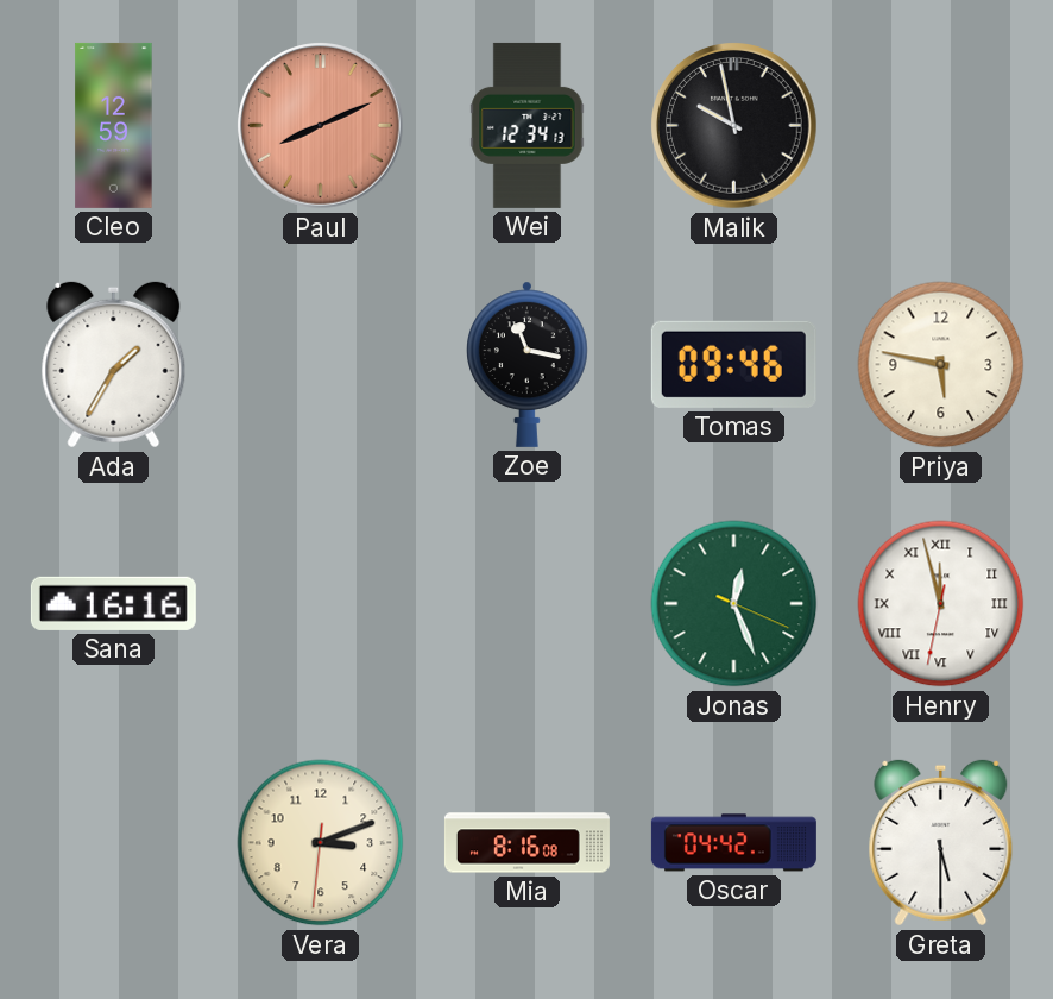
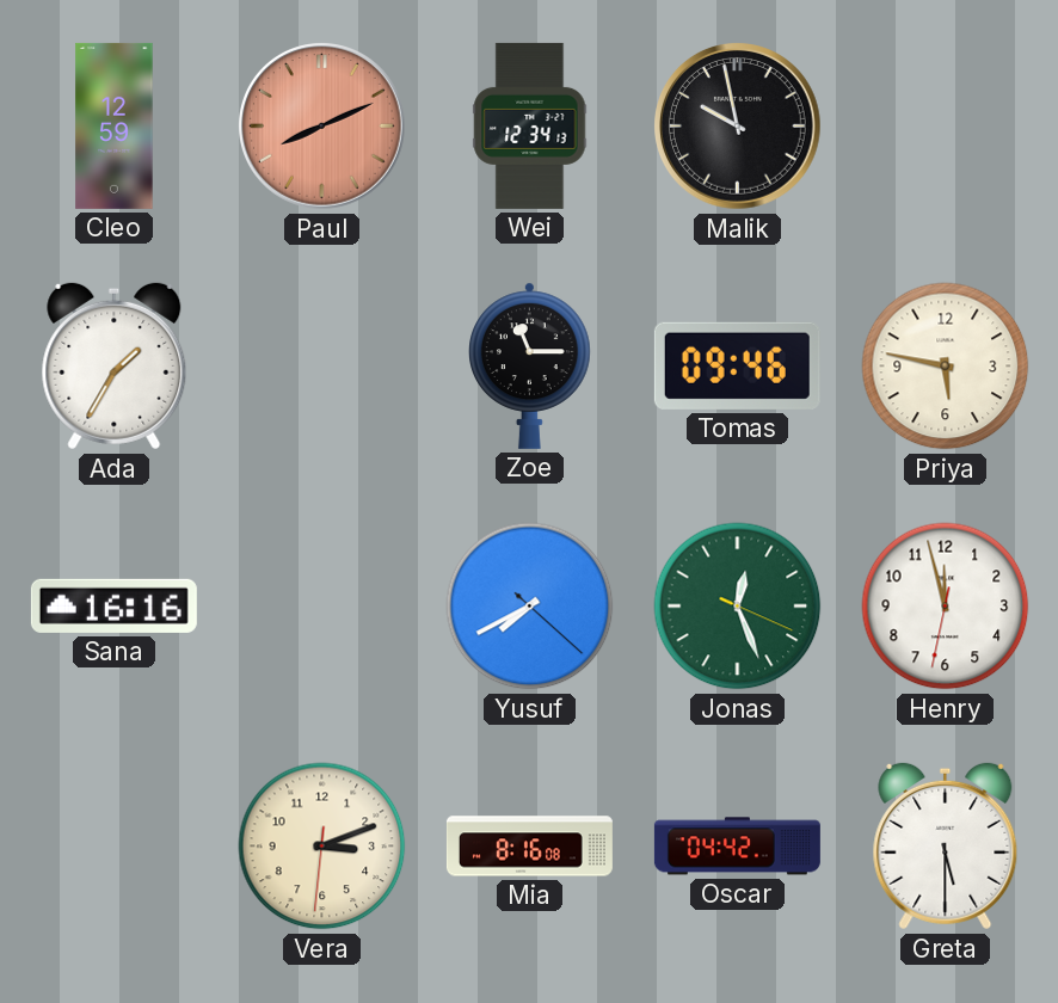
Zoe: 11:17 -> 11:15 (530, 365)
Yusuf: none -> 7:40 (530, 607)
Henry numerals: Roman -> Arabic (946, 607)
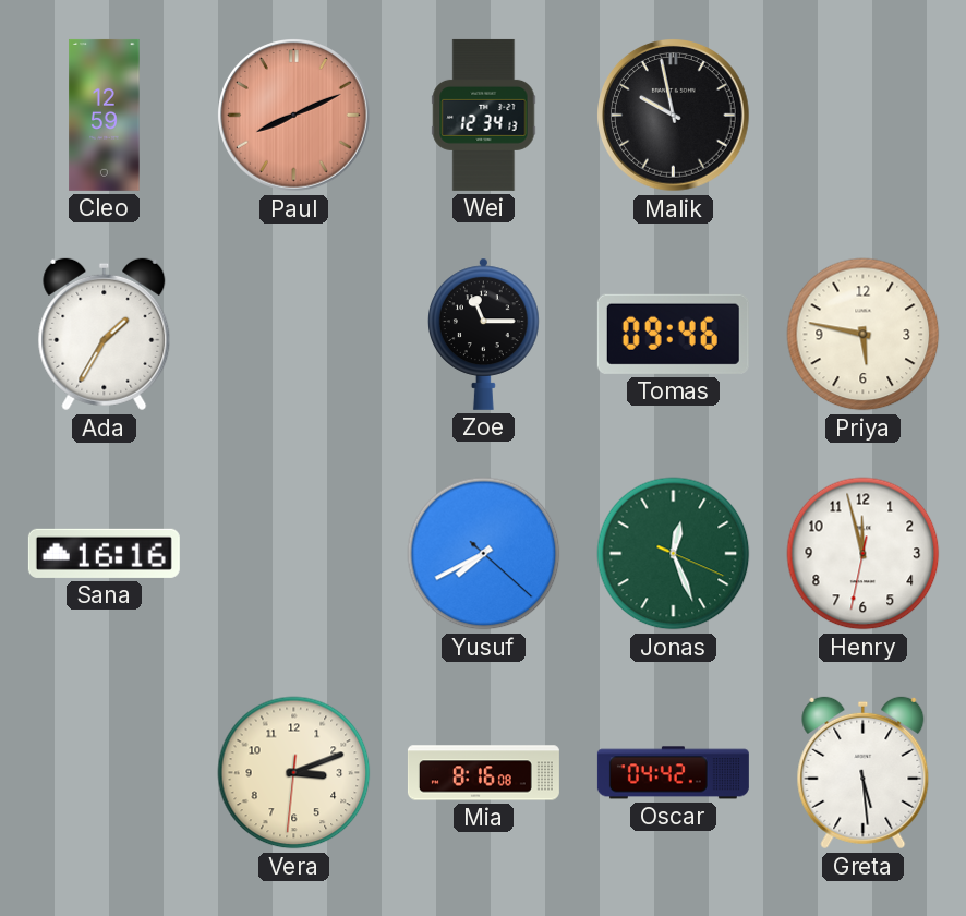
Greta: 5:30 -> 5:29 (864, 773)
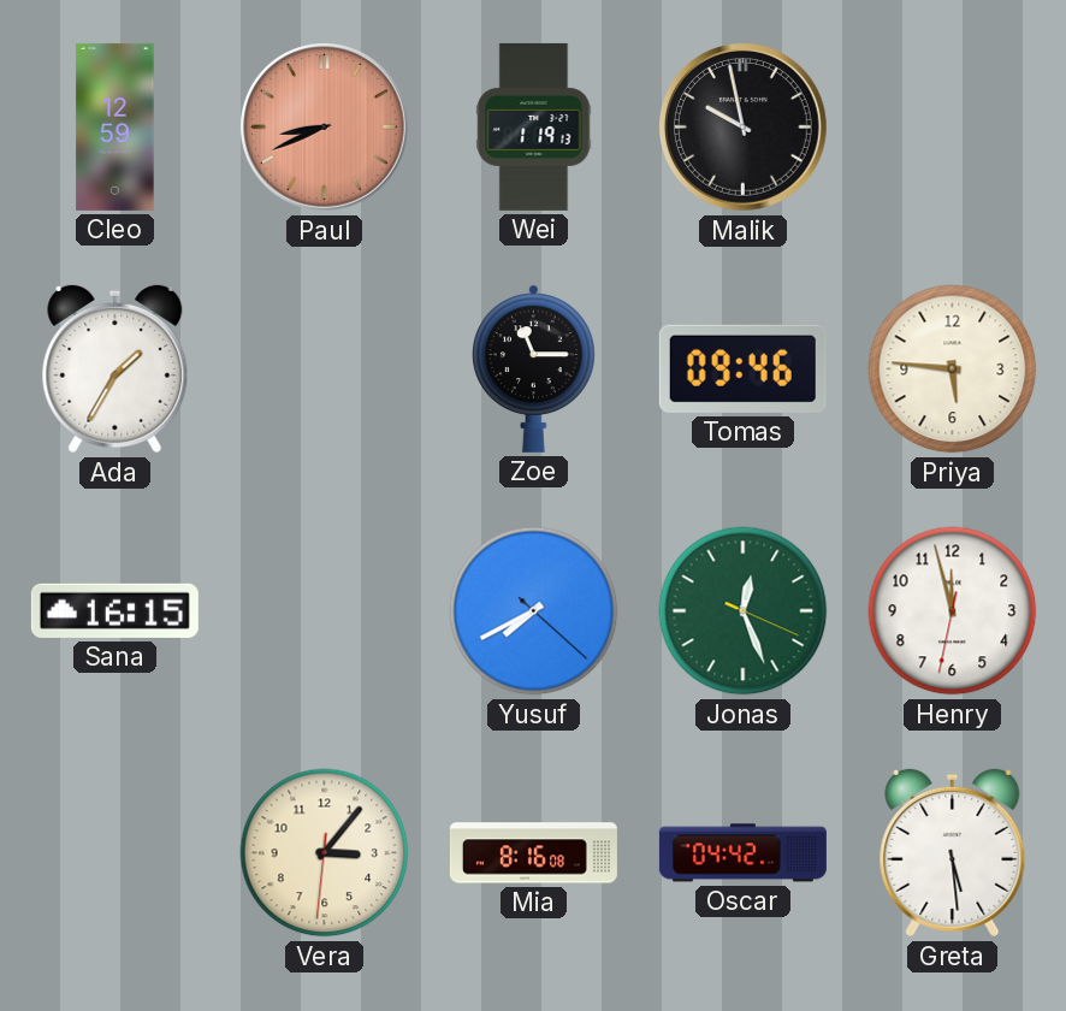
Paul: 8:11 -> 8:41 (325, 128)
Wei: 12:34 -> 1:19 (534, 126)
Priya: 5:47 -> 5:46 (953, 369)
Sana: 16:16 -> 16:15 (114, 610)
Vera: 3:11 -> 3:06 (325, 853)
